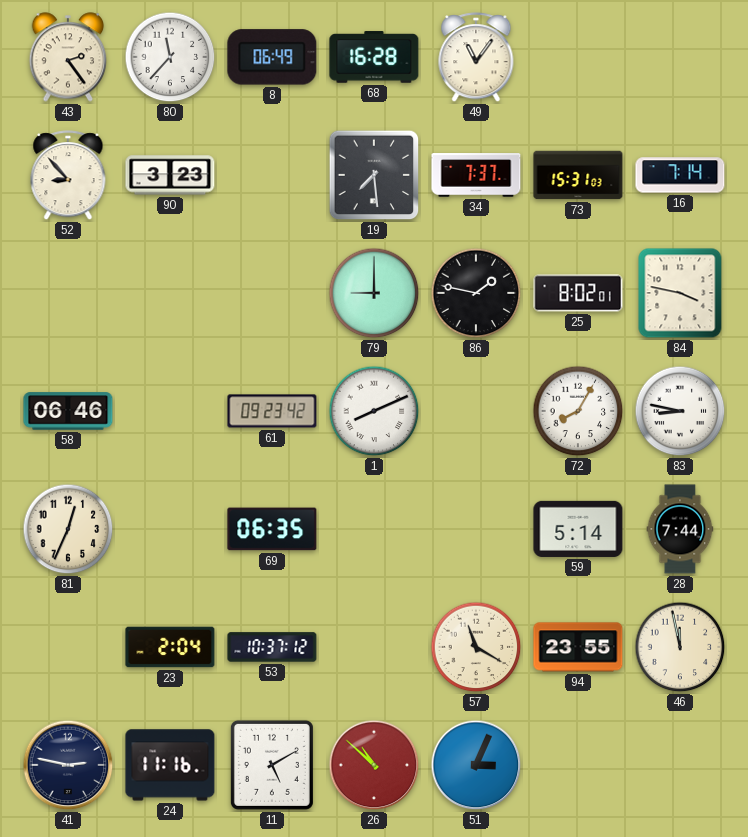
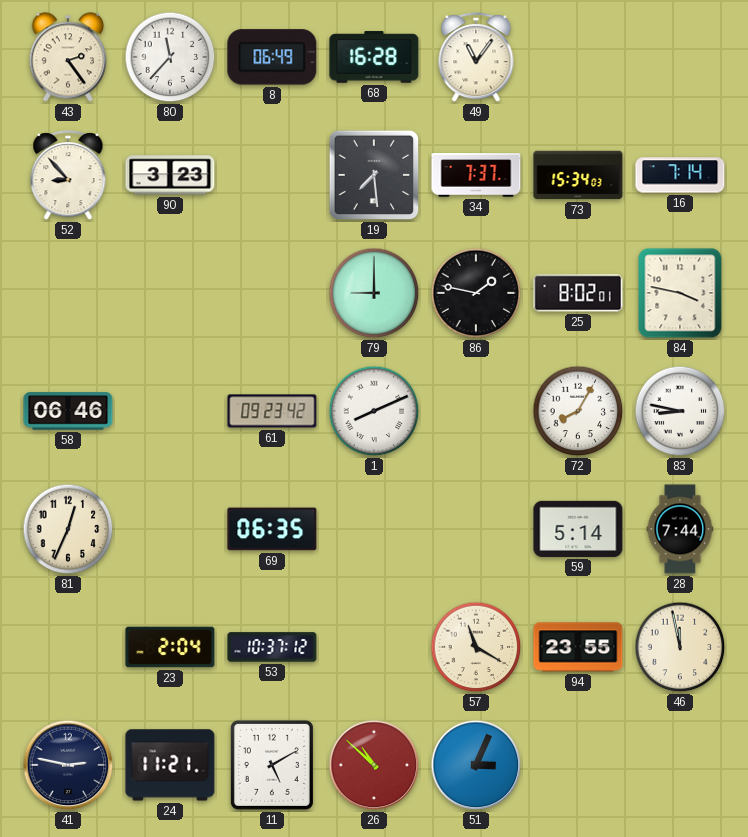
73: 15:31 -> 15:34 (578, 175)
24: 11:16 -> 11:21 (170, 765)
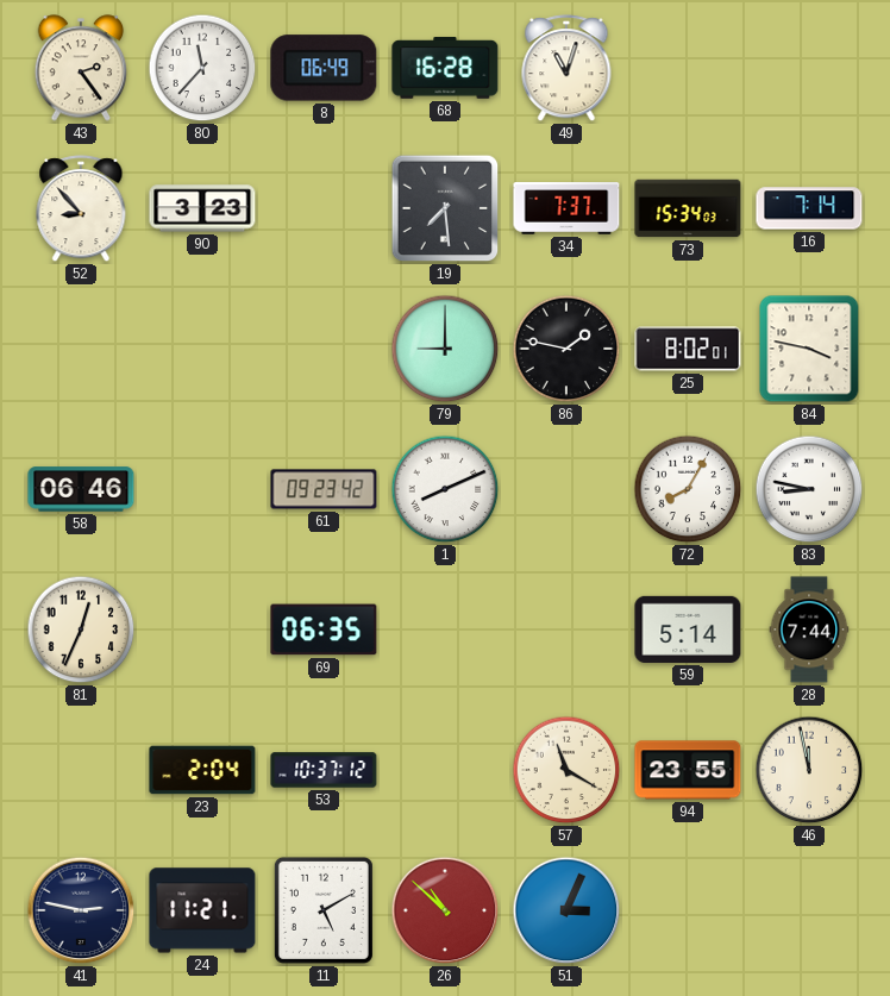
49: 11:06 -> 11:03 (566, 69)
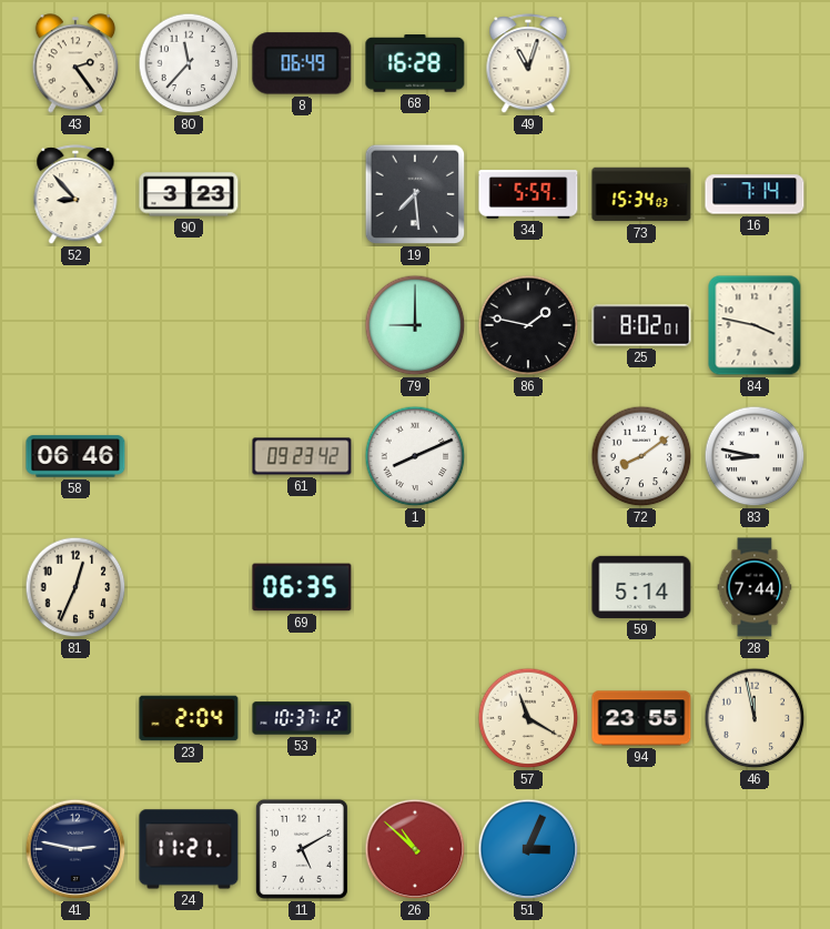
34: 7:37 -> 5:59 (528, 194)
72: 8:05 -> 8:09 (641, 456)
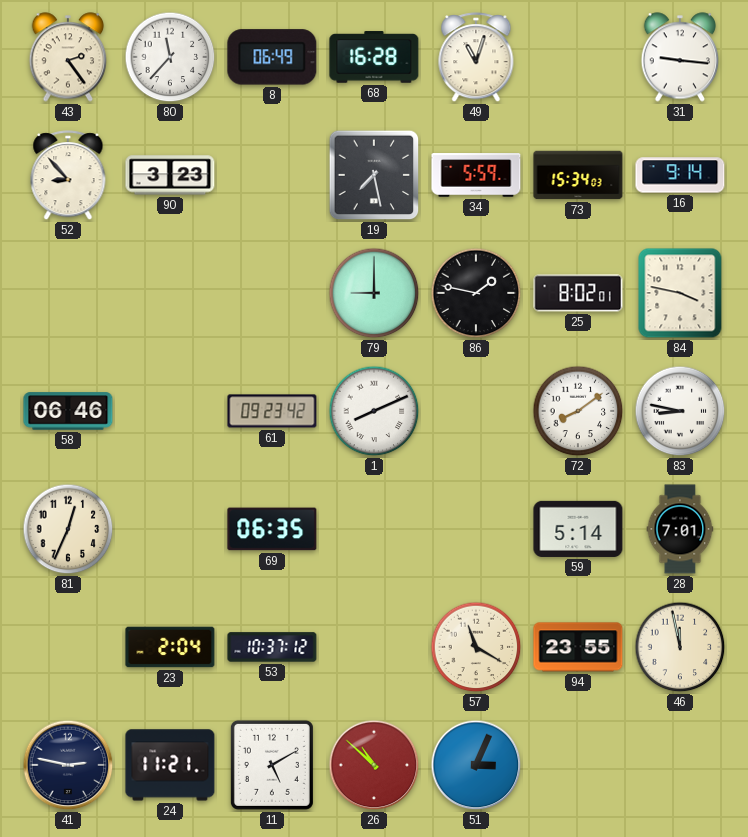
31: none -> 9:16 (680, 57)
19: 7:29 -> 7:28 (374, 175)
16: 7:14 -> 9:14 (680, 175)
28: 7:44 -> 7:01 (680, 529)
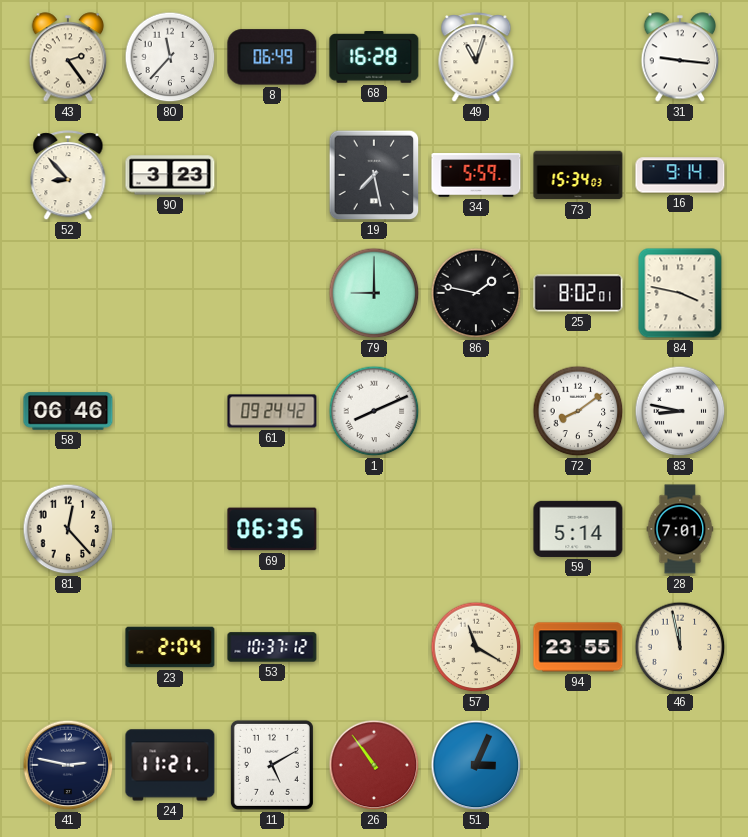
61: 09:23 -> 09:24 (272, 411)
81: 12:34 -> 12:23 (68, 529)
26: 10:52 -> 10:54 (374, 765)
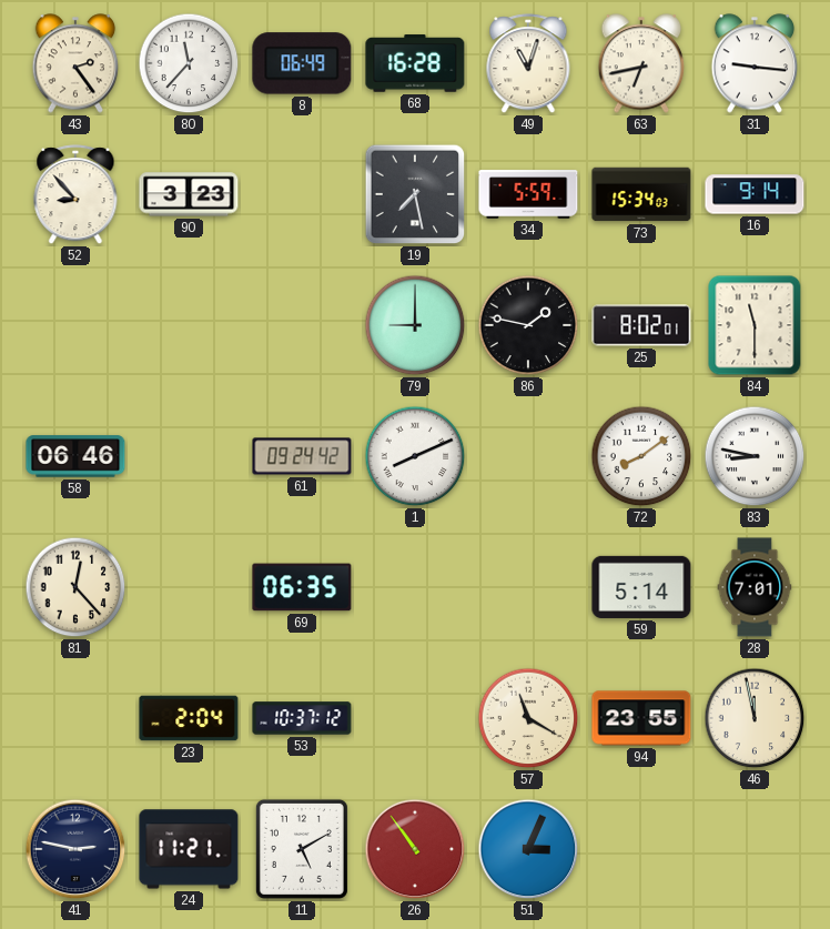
63: none -> 6:43 (641, 63)
84: 3:47 -> 11:30 (755, 325)
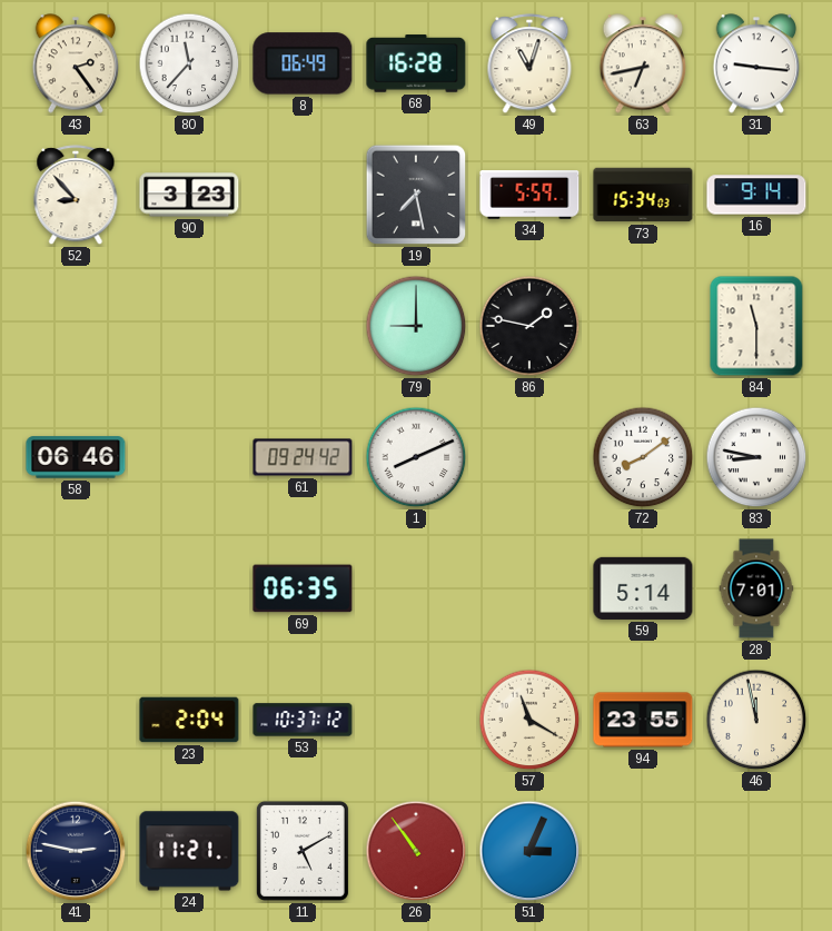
25: 8:02 -> none (641, 325)
81: 12:23 -> none (75, 587)
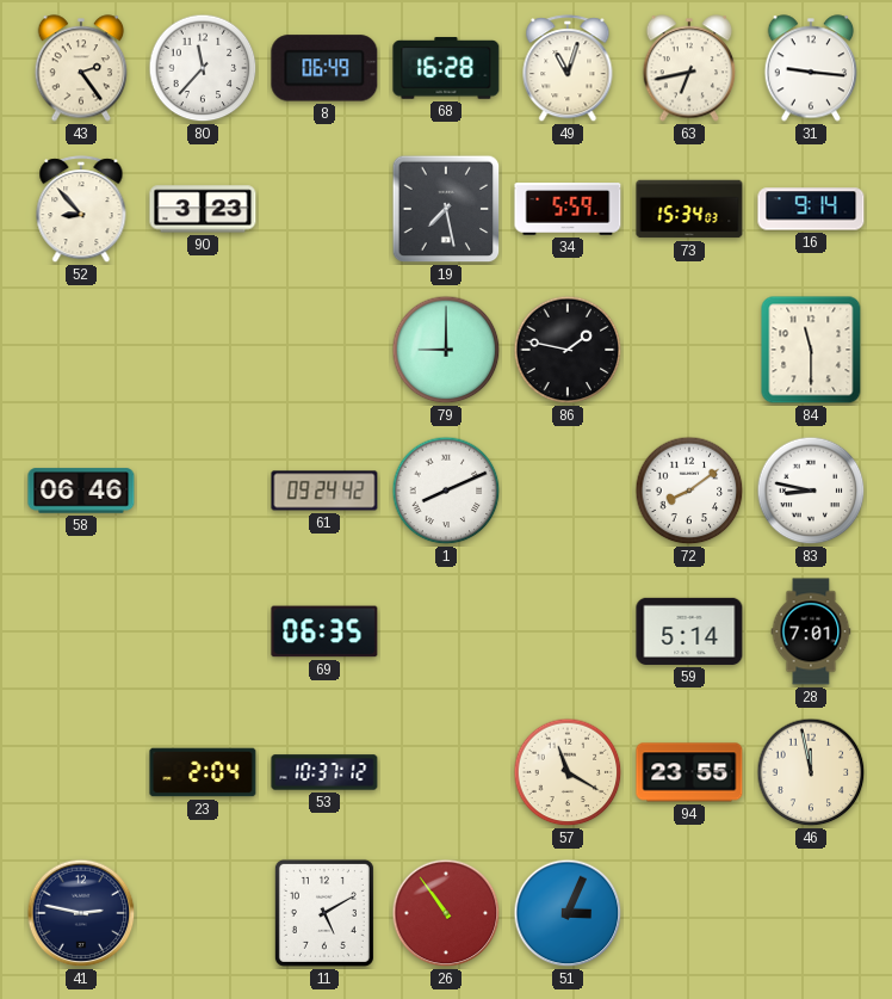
24: 11:21 -> none (189, 851)
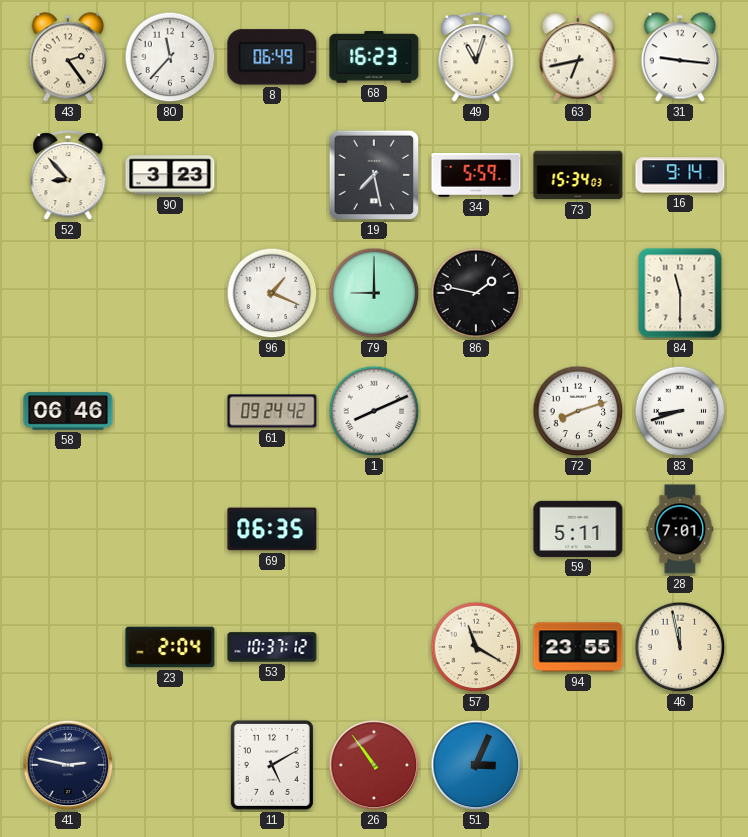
68: 16:28 -> 16:23 (374, 57)
96: none -> 1:19 (272, 293)
72: 8:09 -> 8:12 (578, 411)
83: 8:47 -> 8:42 (680, 411)
59: 5:14 -> 5:11 (578, 529)
